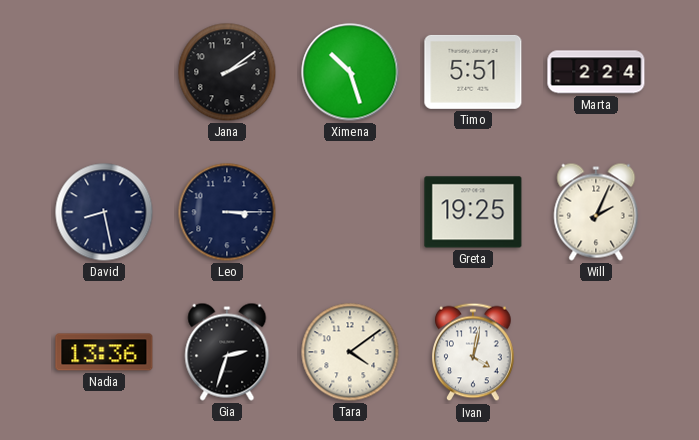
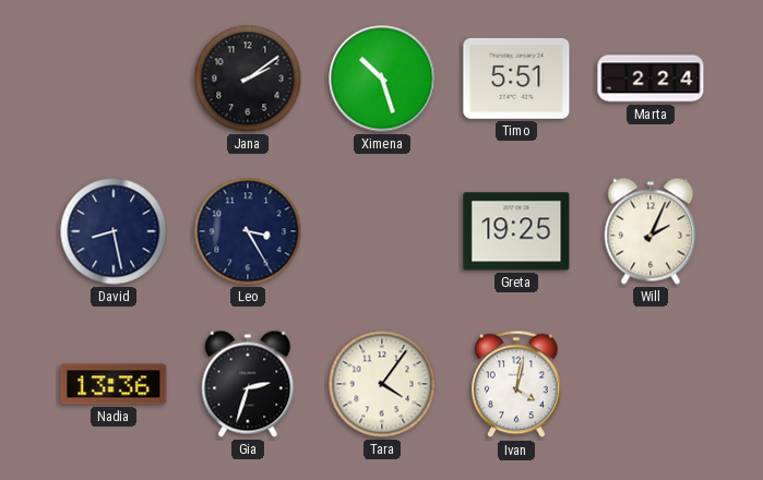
Leo: 3:15 -> 3:25 (248, 231)
Tara: 4:09 -> 4:06 (382, 384)
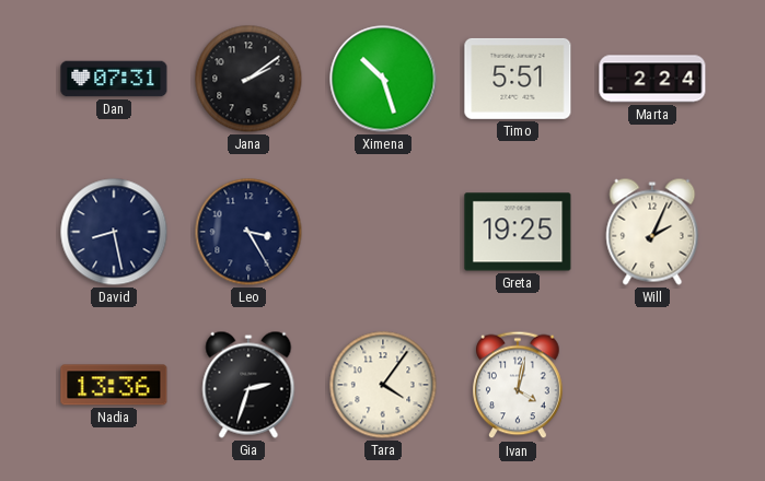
Dan: none -> 07:31 (114, 79)
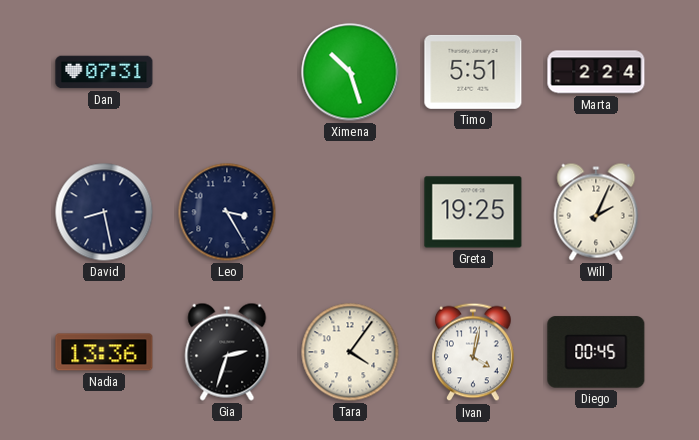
Jana: 2:09 -> none (248, 79)
Diego: none -> 00:45 (596, 352)
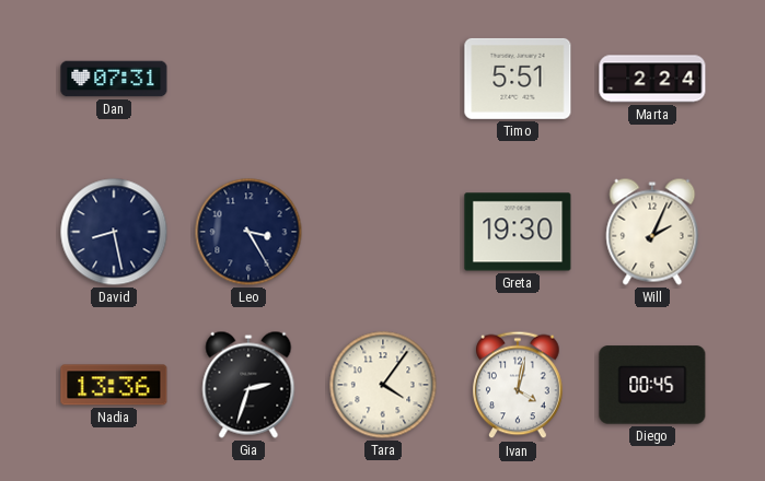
Ximena: 10:27 -> none (350, 72)
Greta: 19:25 -> 19:30 (518, 232)
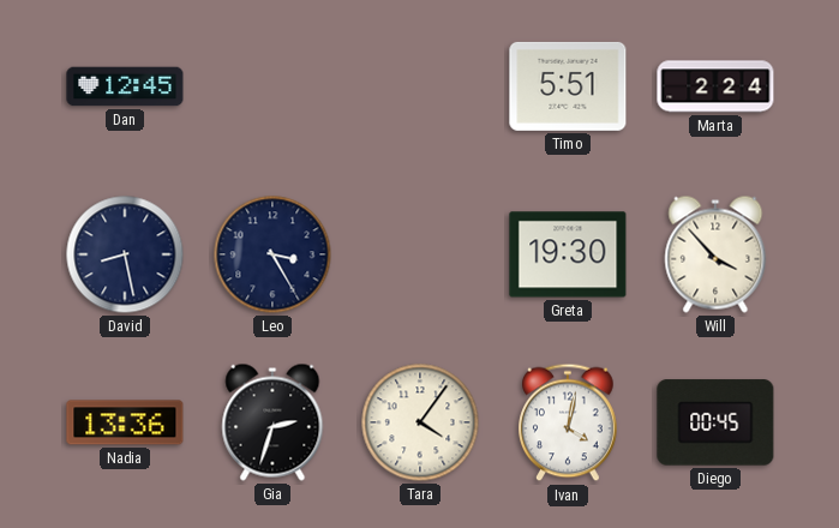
Dan: 07:31 -> 12:45 (125, 86)
Will: 2:04 -> 3:53 (715, 254)
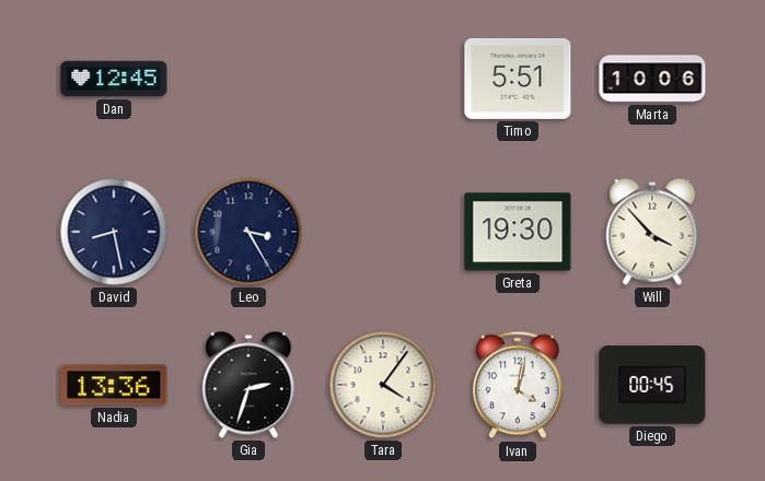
Marta: 2:24 -> 10:06 (652, 79)
